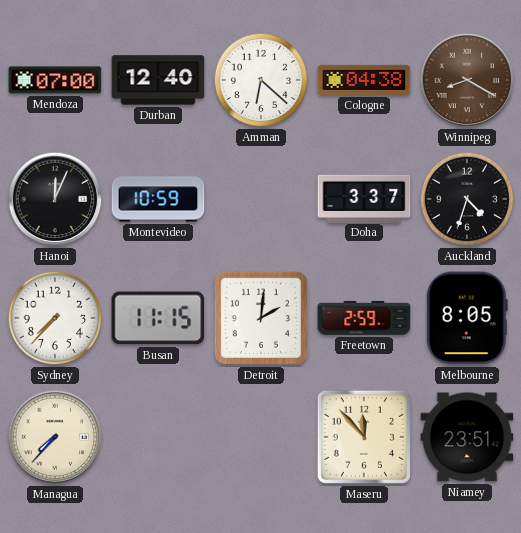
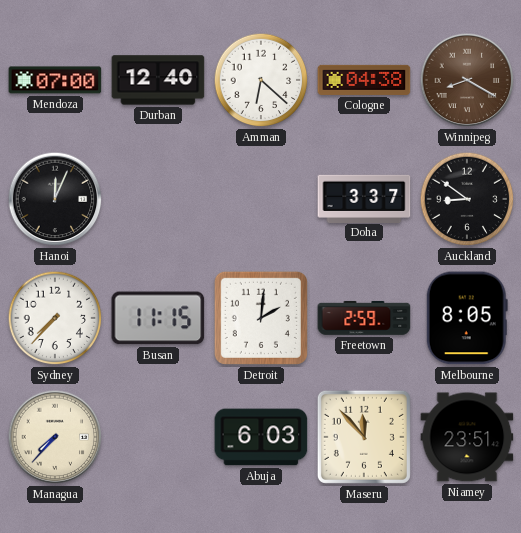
Montevideo: 10:59 -> none (158, 199)
Auckland: 4:33 -> 8:51 (467, 199)
Abuja: none -> 6:03 (261, 437)
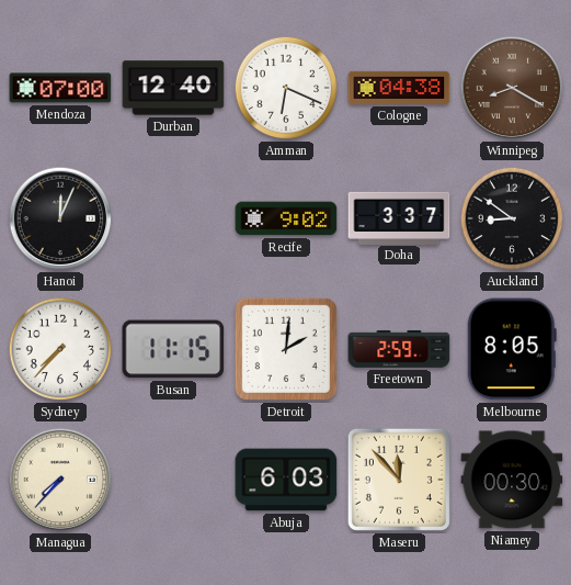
Amman: 6:22 -> 6:19 (286, 88)
Recife: none -> 9:02 (286, 218)
Niamey: 23:51 -> 00:30 (512, 480)
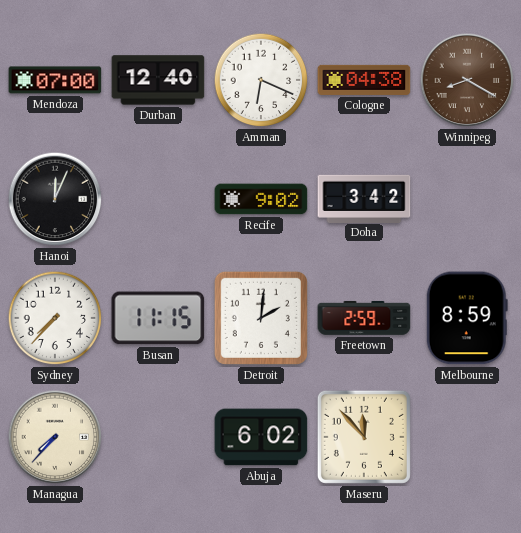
Doha: 3:37 -> 3:42 (364, 198)
Auckland: 8:51 -> none (512, 218)
Melbourne: 8:05 -> 8:59 (467, 318)
Abuja: 6:03 -> 6:02 (261, 437)
Niamey: 00:30 -> none (512, 480)
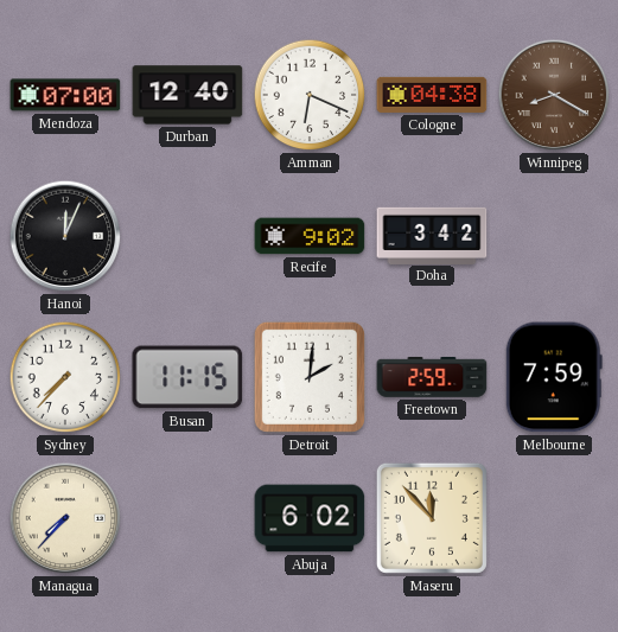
Melbourne: 8:59 -> 7:59 (554, 377)
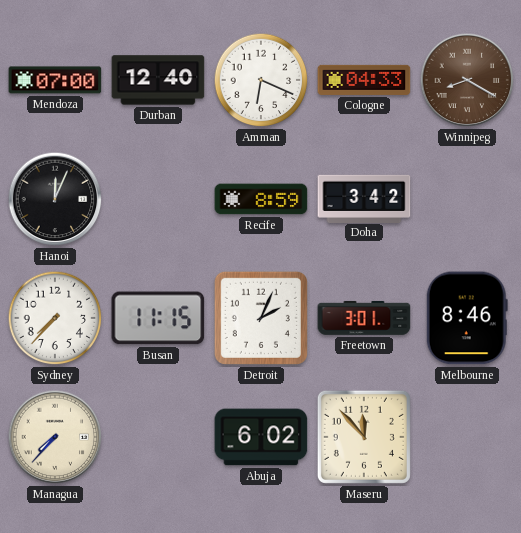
Cologne: 04:38 -> 04:33 (364, 80)
Recife: 9:02 -> 8:59 (261, 199)
Detroit: 2:01 -> 2:04 (261, 318)
Freetown: 2:59 -> 3:01 (364, 318)
Melbourne: 7:59 -> 8:46 (467, 318)
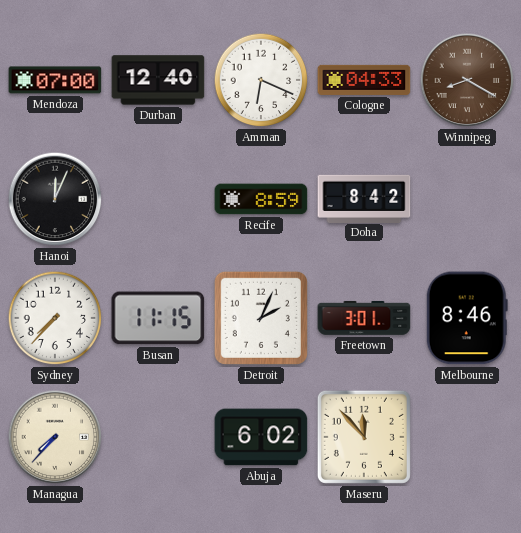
Doha: 3:42 -> 8:42 (364, 198)
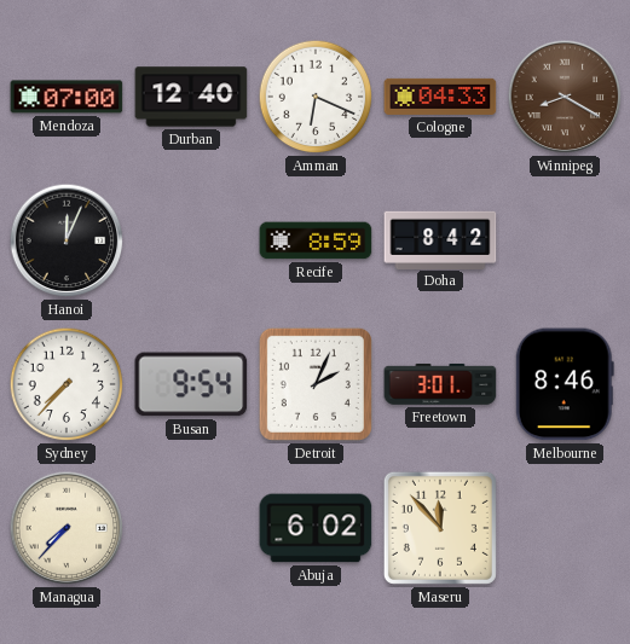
Busan: 11:15 -> 9:54 (191, 384)
